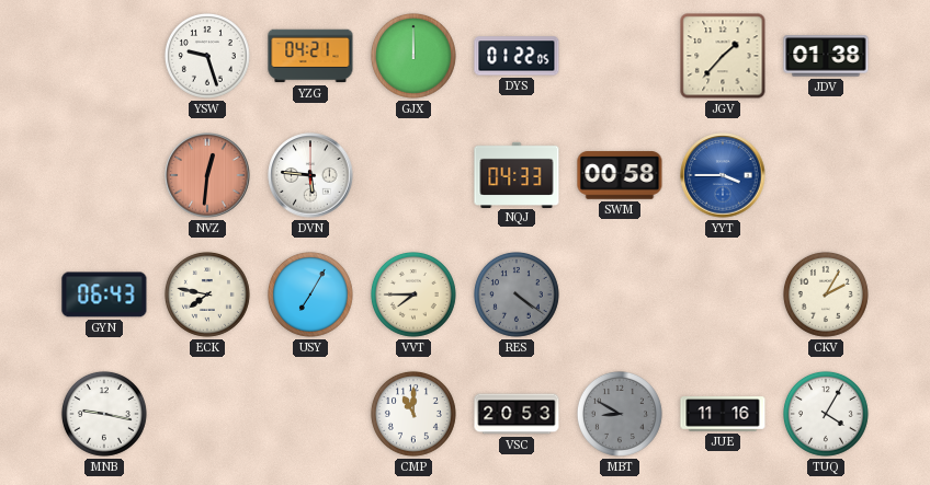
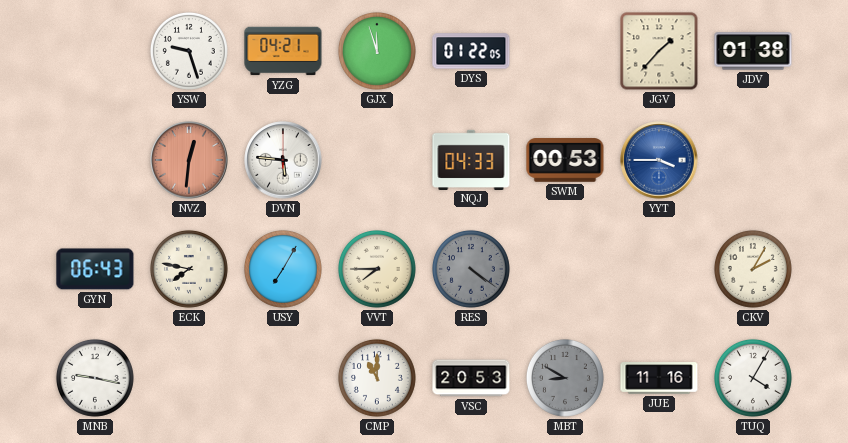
GJX: 12:00 -> 11:57 (377, 51)
SWM: 00:58 -> 00:53 (565, 160)
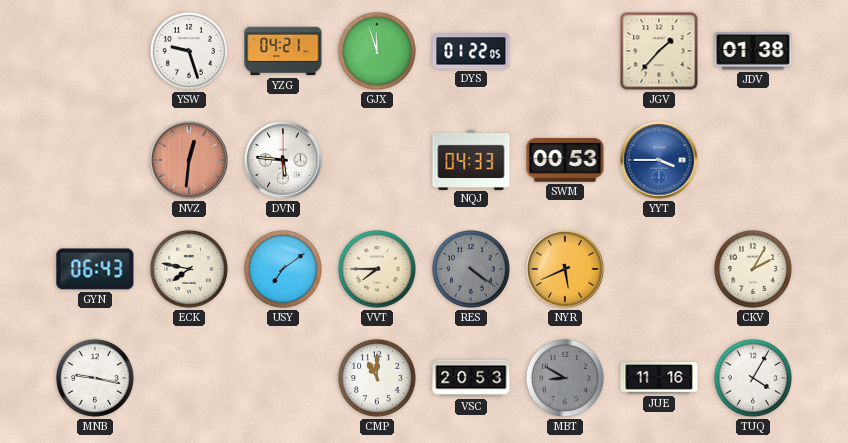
USY: 7:05 -> 7:09 (283, 269)
NYR: none -> 5:41 (565, 269)
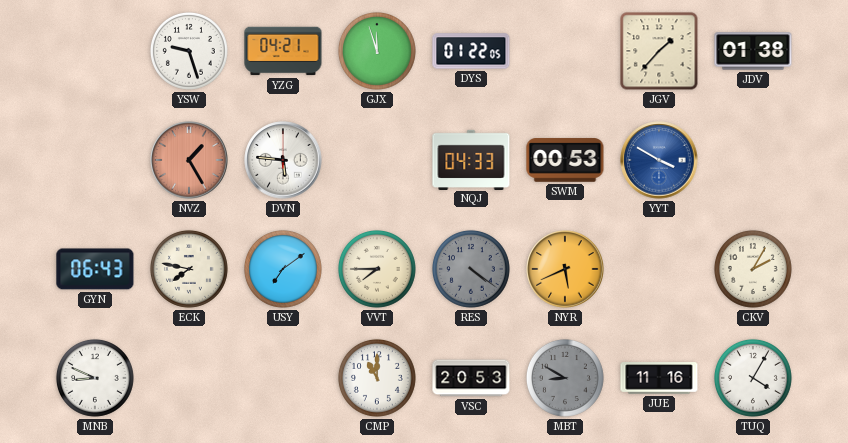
NVZ: 12:31 -> 1:25 (189, 160)
YYT: 3:45 -> 3:50 (659, 160)
MNB: 9:17 -> 8:49 (95, 378)
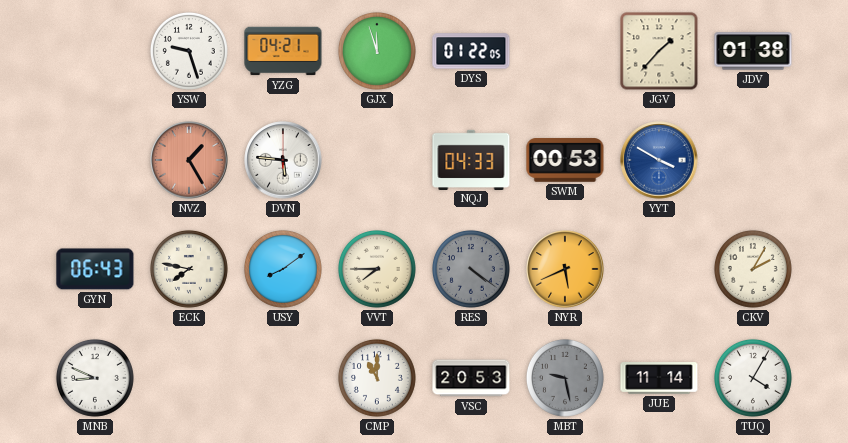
USY: 7:09 -> 8:09 (283, 269)
MBT: 8:50 -> 9:28 (565, 378)
JUE: 11:16 -> 11:14 (659, 378)
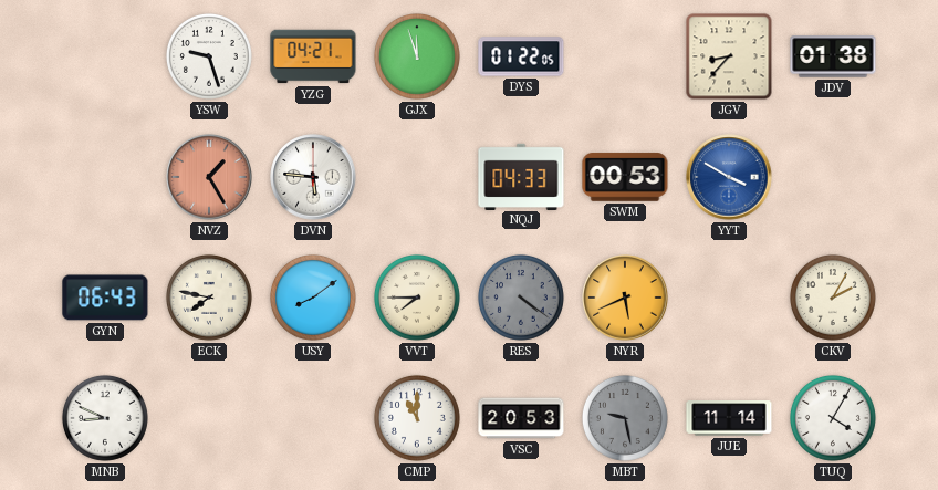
JGV: 1:37 -> 8:37 (729, 56)
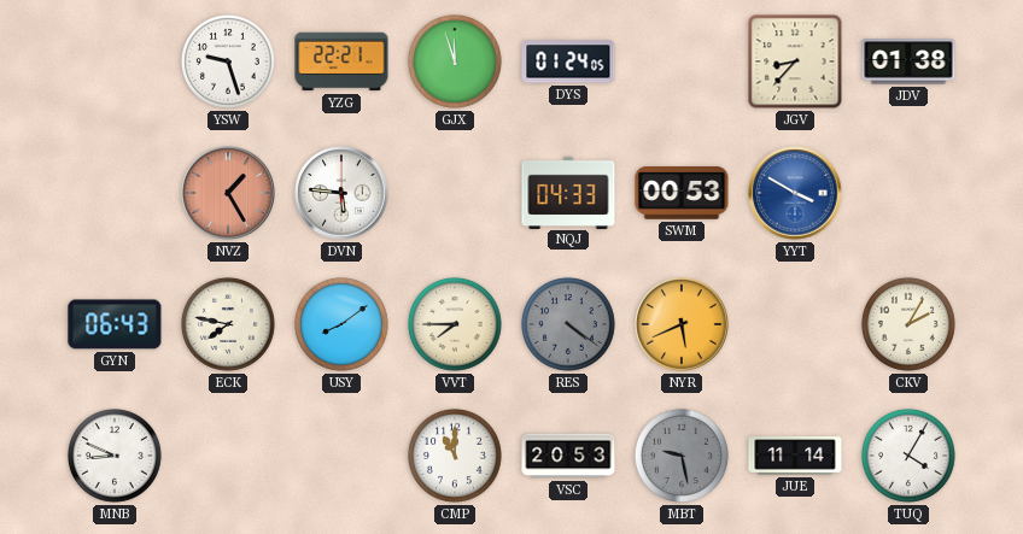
YZG: 04:21 -> 22:21 (341, 61)
DYS: 01:22 -> 01:24 (568, 61)
